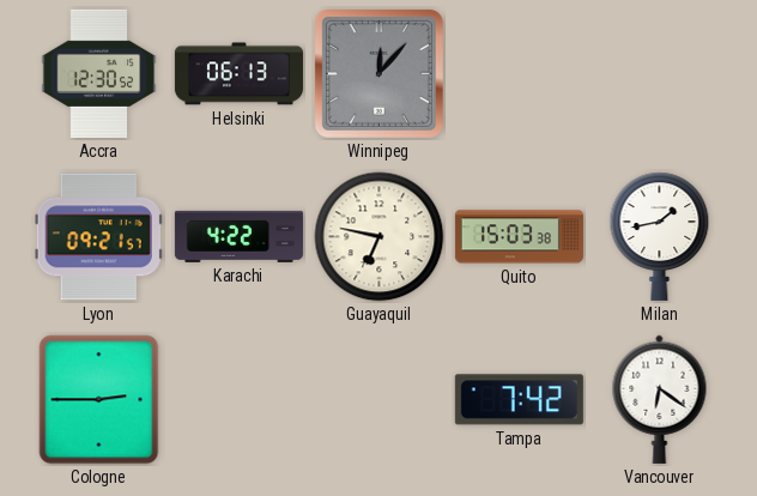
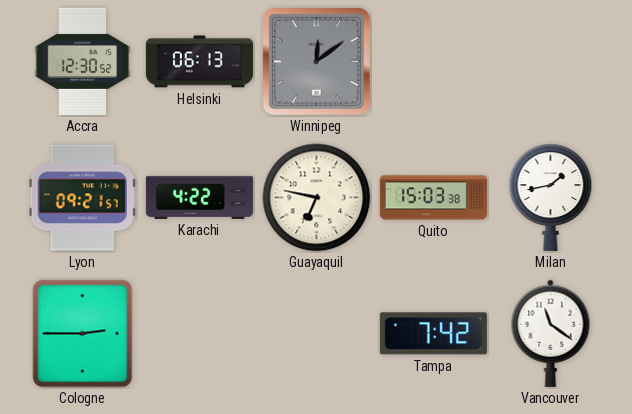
Winnipeg: 12:07 -> 12:09 (316, 61)
Vancouver: 6:21 -> 11:21 (551, 333)
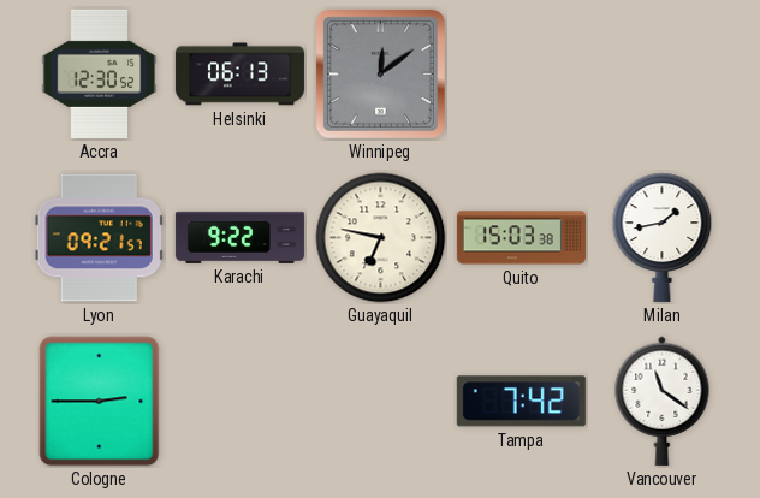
Karachi: 4:22 -> 9:22 (239, 237)
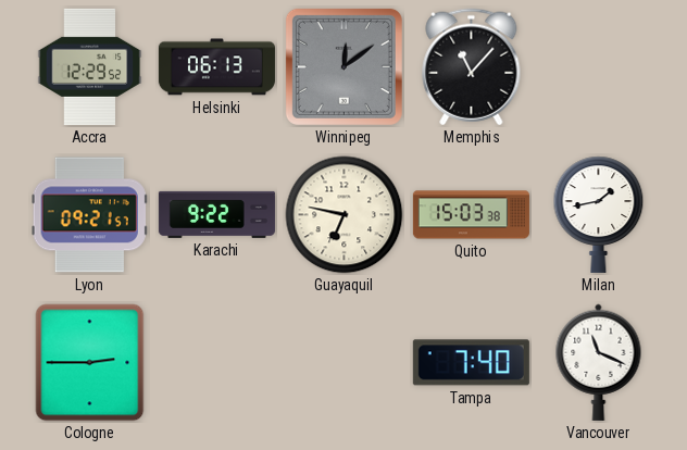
Accra: 12:30 -> 12:29 (90, 66)
Memphis: none -> 11:07 (472, 67)
Tampa: 7:42 -> 7:40 (471, 363)
Vancouver: 11:21 -> 11:19 (599, 362)
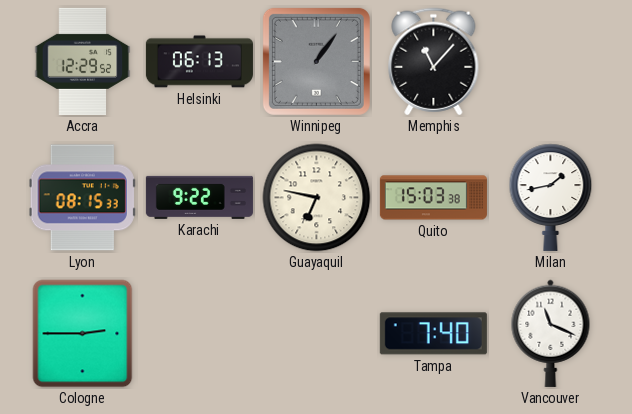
Winnipeg: 12:09 -> 1:06 (316, 61)
Lyon: 09:21 -> 08:15 (82, 198)
